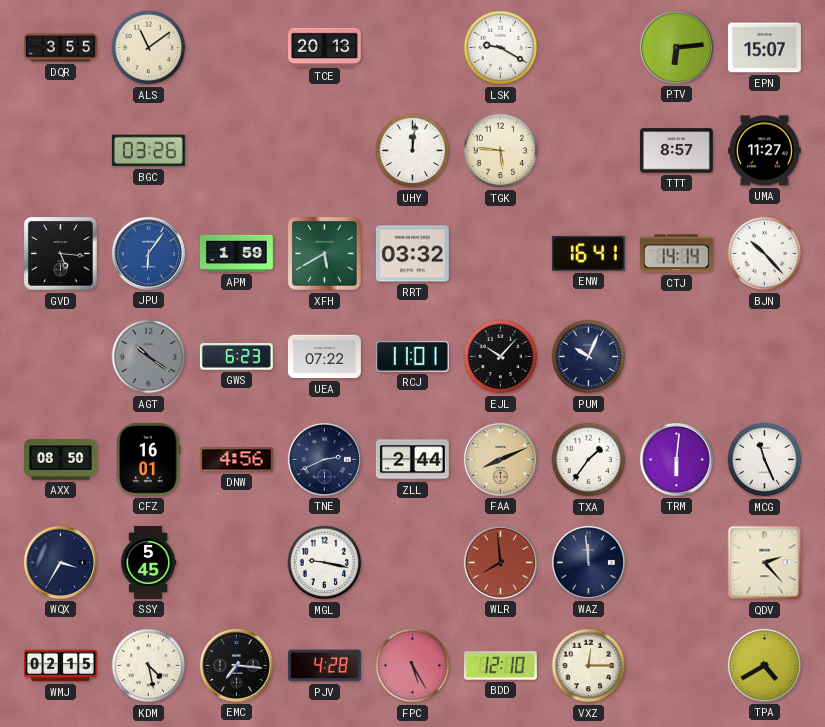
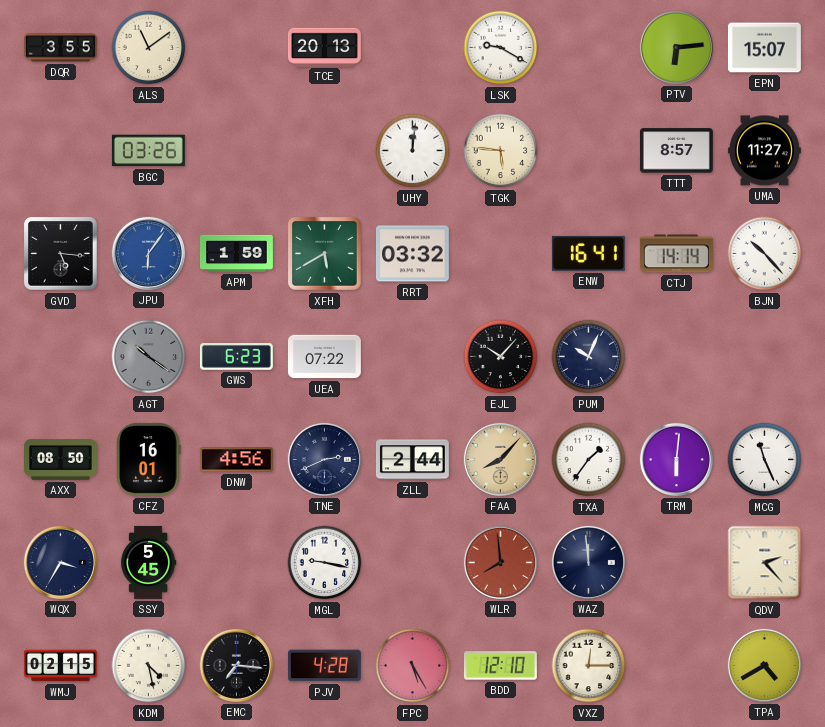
RCJ: 11:01 -> none (412, 356)
FAA: 8:11 -> 8:07 (500, 459)
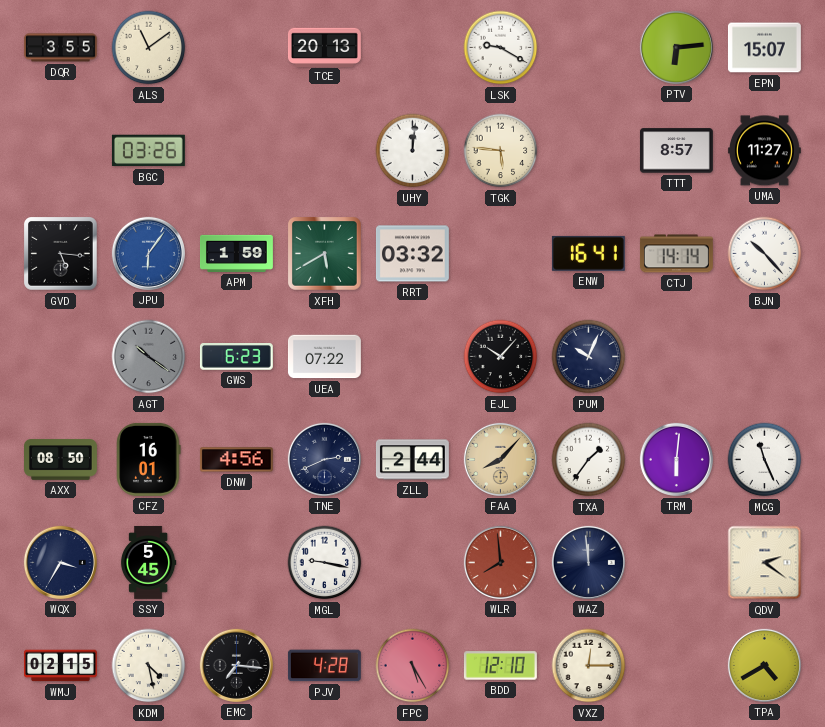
QDV: 2:23 -> 2:21 (765, 563)
